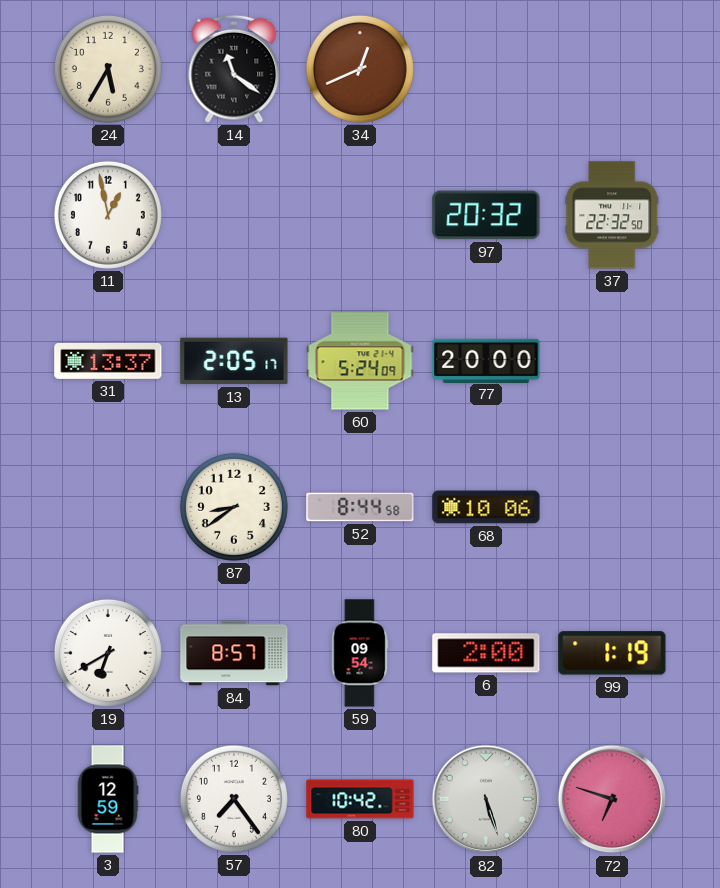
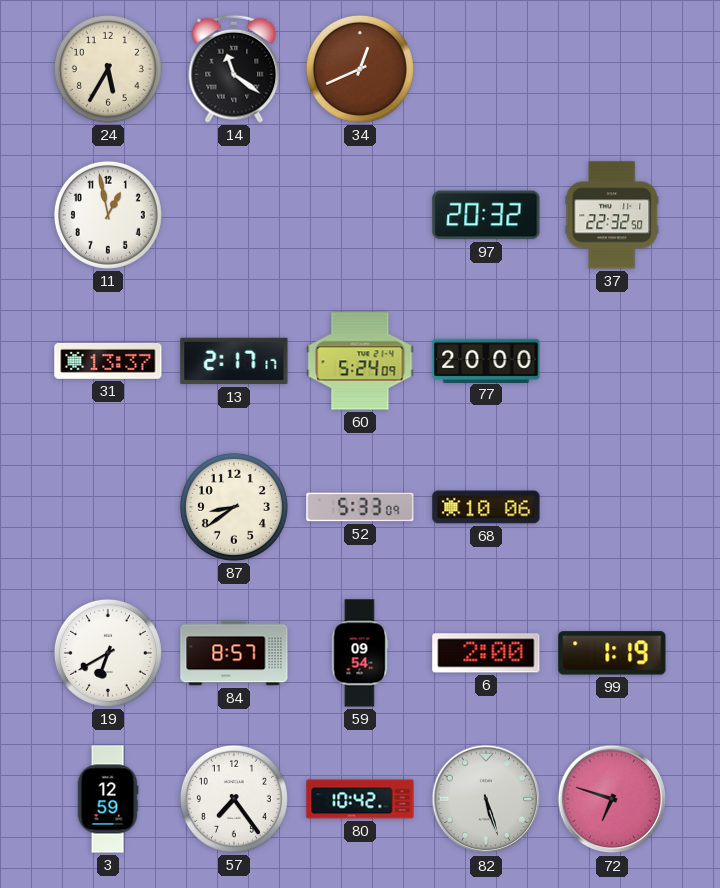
13: 2:05 -> 2:17 (234, 361)
52: 8:44 -> 5:33 (360, 507)
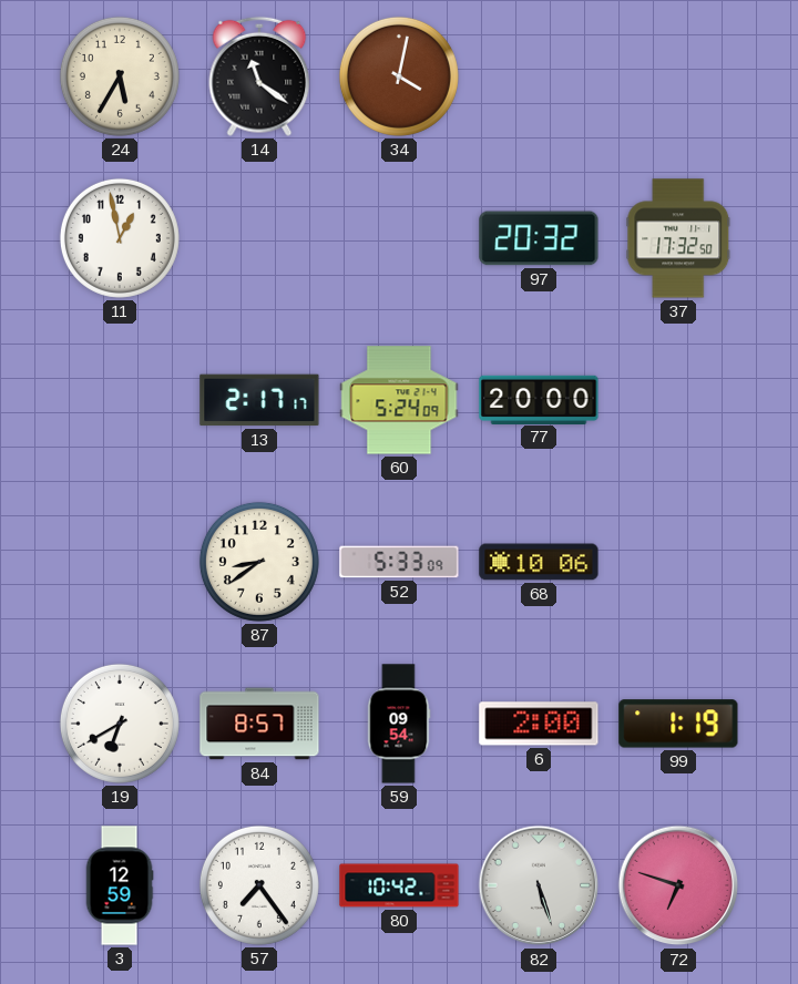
34: 12:41 -> 4:02 (399, 76)
37: 22:32 -> 17:32 (678, 238)
31: 13:37 -> none (108, 361)
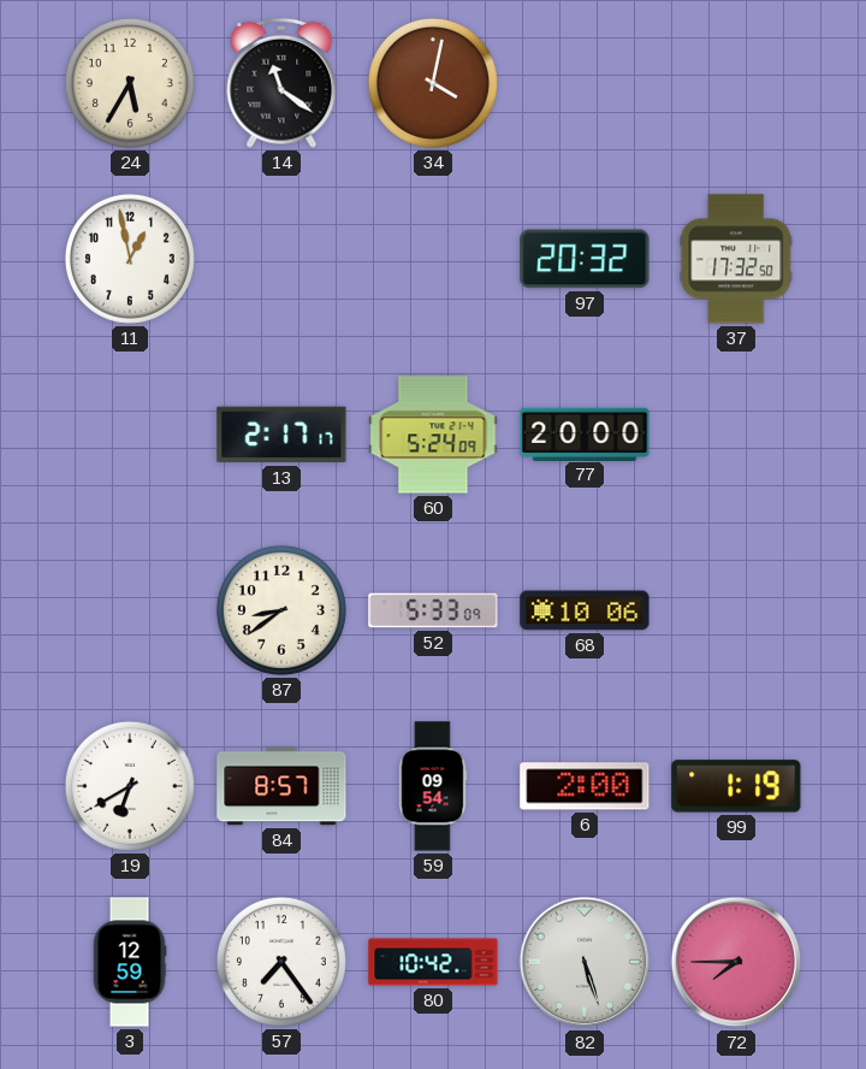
72: 6:48 -> 7:45 (736, 962)
